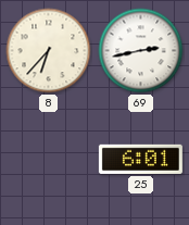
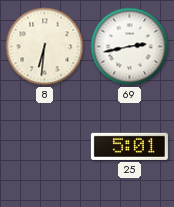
8: 6:37 -> 6:31 (45, 47)
25: 6:01 -> 5:01 (129, 146)
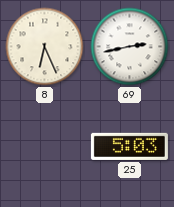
8: 6:31 -> 6:26 (45, 47)
25: 5:01 -> 5:03 (129, 146)
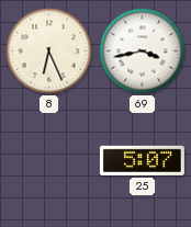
69: 2:43 -> 3:43 (143, 52)
25: 5:03 -> 5:07 (142, 160)
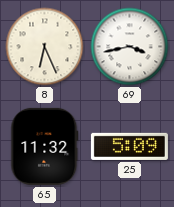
65: none -> 11:32 (45, 146)
25: 5:07 -> 5:09 (129, 146)
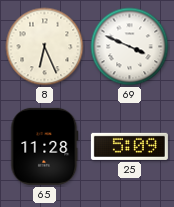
69: 3:43 -> 3:49 (130, 47)
65: 11:32 -> 11:28 (45, 146)
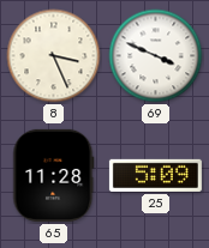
8: 6:26 -> 3:26 (54, 56)
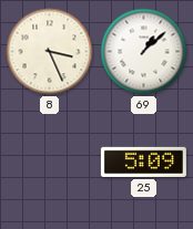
69: 3:49 -> 1:08 (144, 52)
65: 11:28 -> none (54, 175)
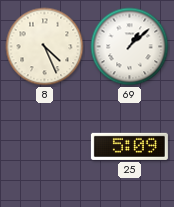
8: 3:26 -> 4:26 (45, 47)
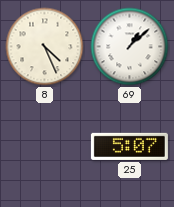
25: 5:09 -> 5:07 (129, 146)
